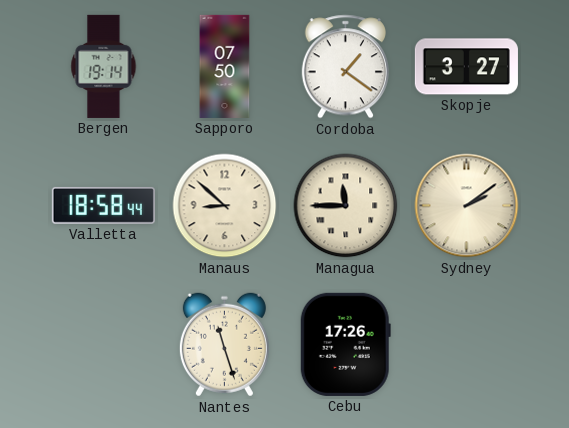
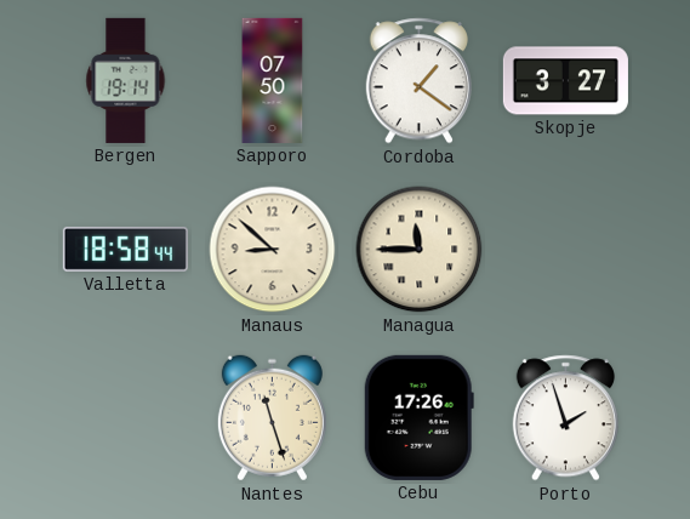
Sydney: 2:09 -> none (467, 206)
Porto: none -> 1:57 (565, 418)
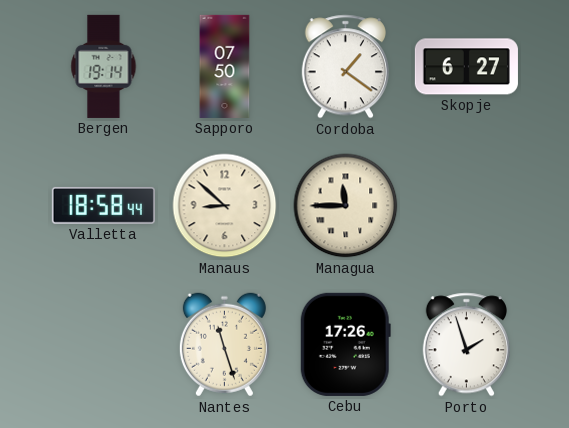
Skopje: 3:27 -> 6:27 (466, 67)
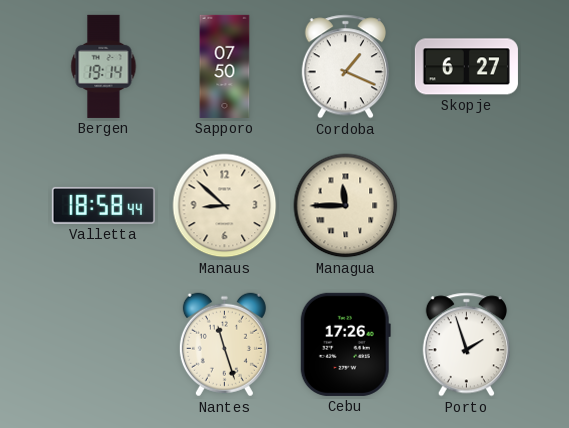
Cordoba: 1:21 -> 1:19 (345, 67)
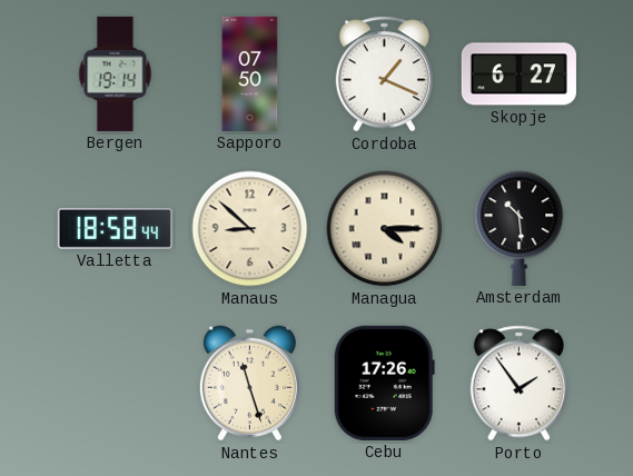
Managua: 11:45 -> 4:15 (385, 229)
Amsterdam: none -> 10:29 (520, 228)
Porto: 1:57 -> 1:54 (518, 384)
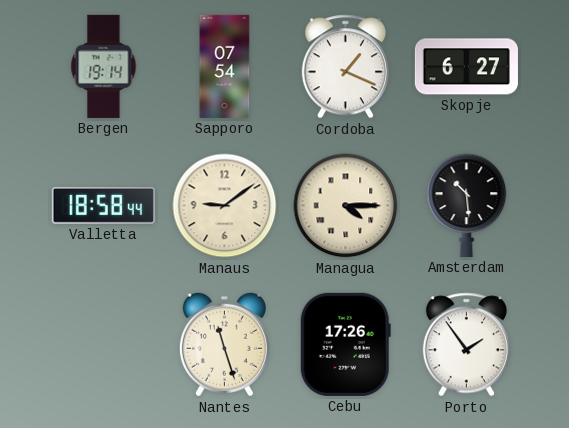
Sapporo: 07:50 -> 07:54 (225, 66)
Manaus: 8:52 -> 9:09 (225, 206)
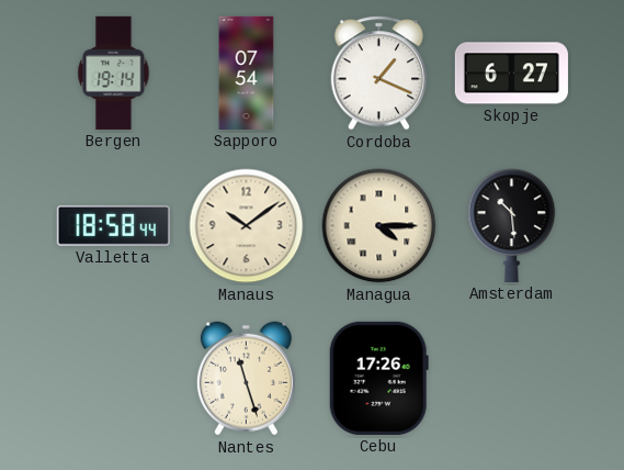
Manaus: 9:09 -> 10:09 (247, 226)
Porto: 1:54 -> none (466, 345)
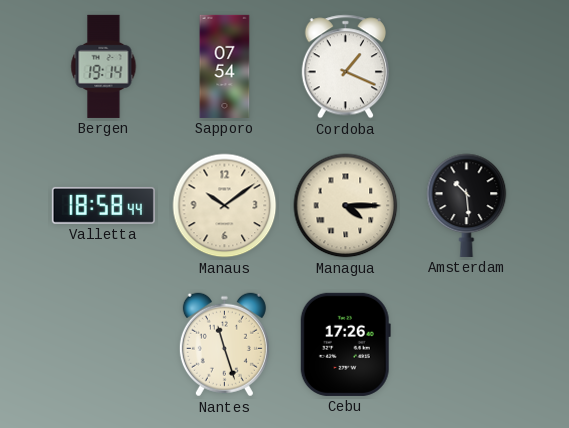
Skopje: 6:27 -> none (511, 74)
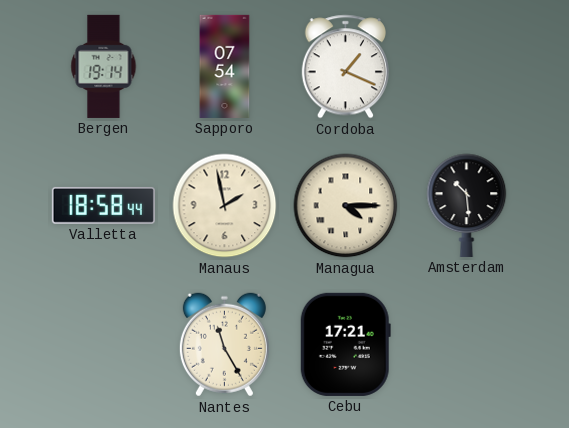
Manaus: 10:09 -> 1:58 (225, 206)
Nantes: 11:27 -> 11:25 (224, 345)
Cebu: 17:26 -> 17:21 (345, 344)
